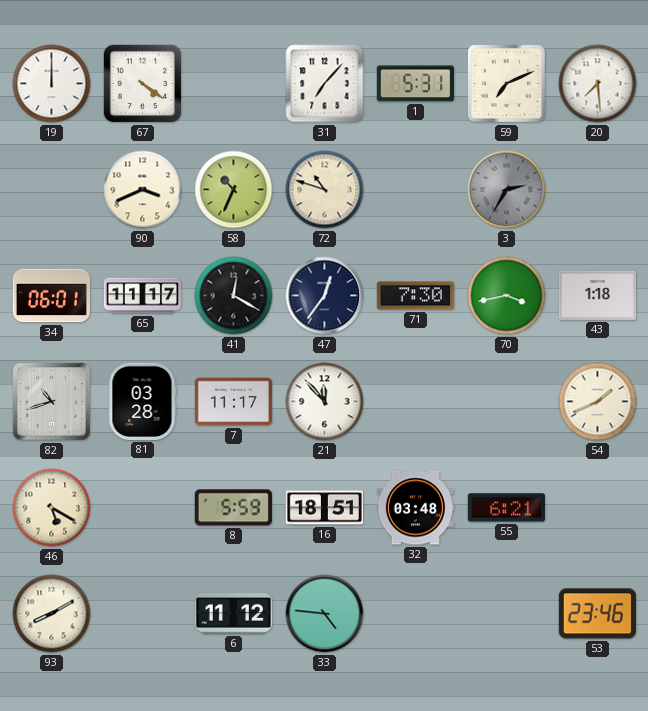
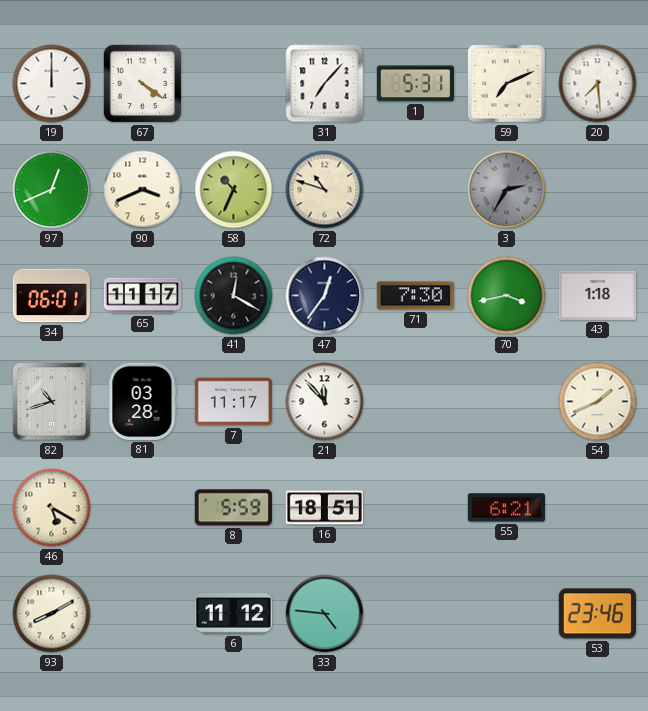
97: none -> 12:41 (52, 190)
32: 03:48 -> none (415, 508)
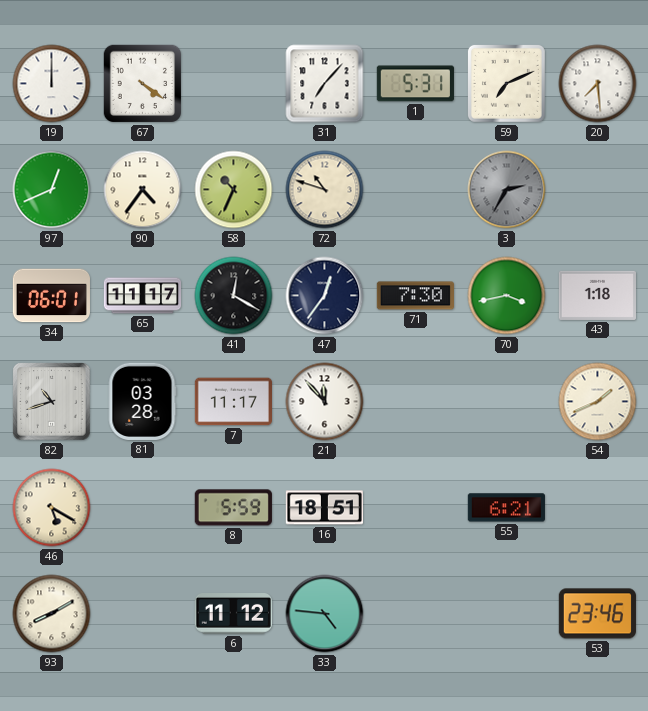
90: 3:41 -> 4:36 (143, 190)
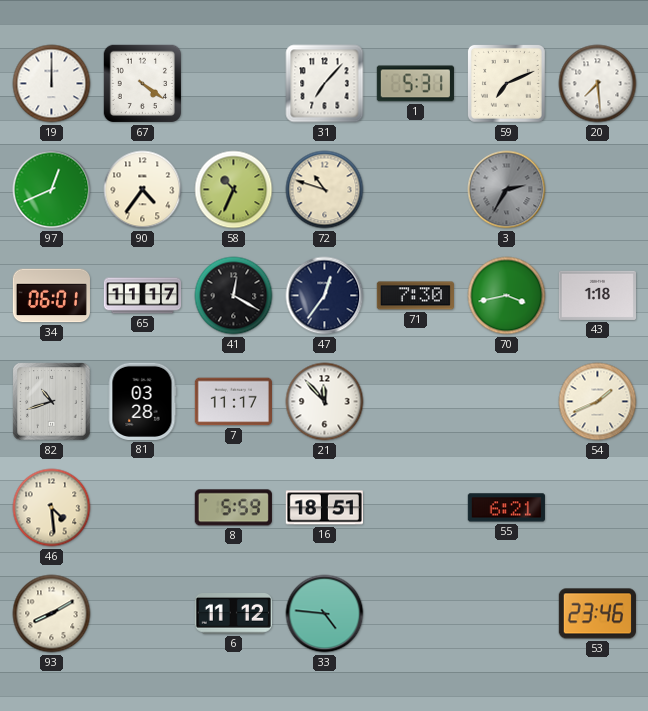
46: 5:20 -> 4:29 (52, 508)
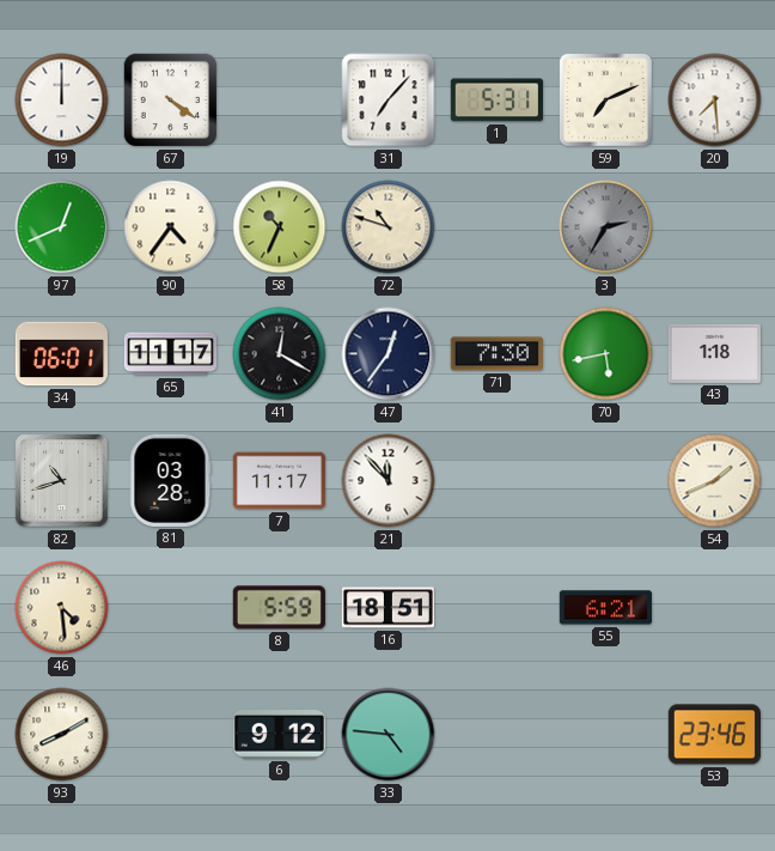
70: 3:43 -> 5:43 (606, 354)
6: 11:12 -> 9:12 (279, 735)
